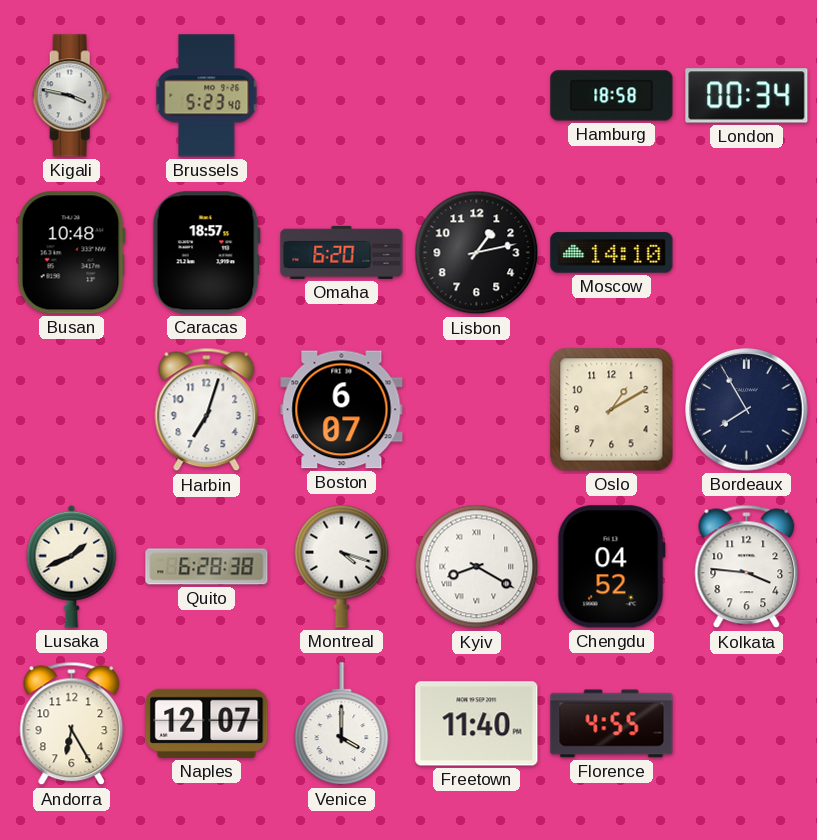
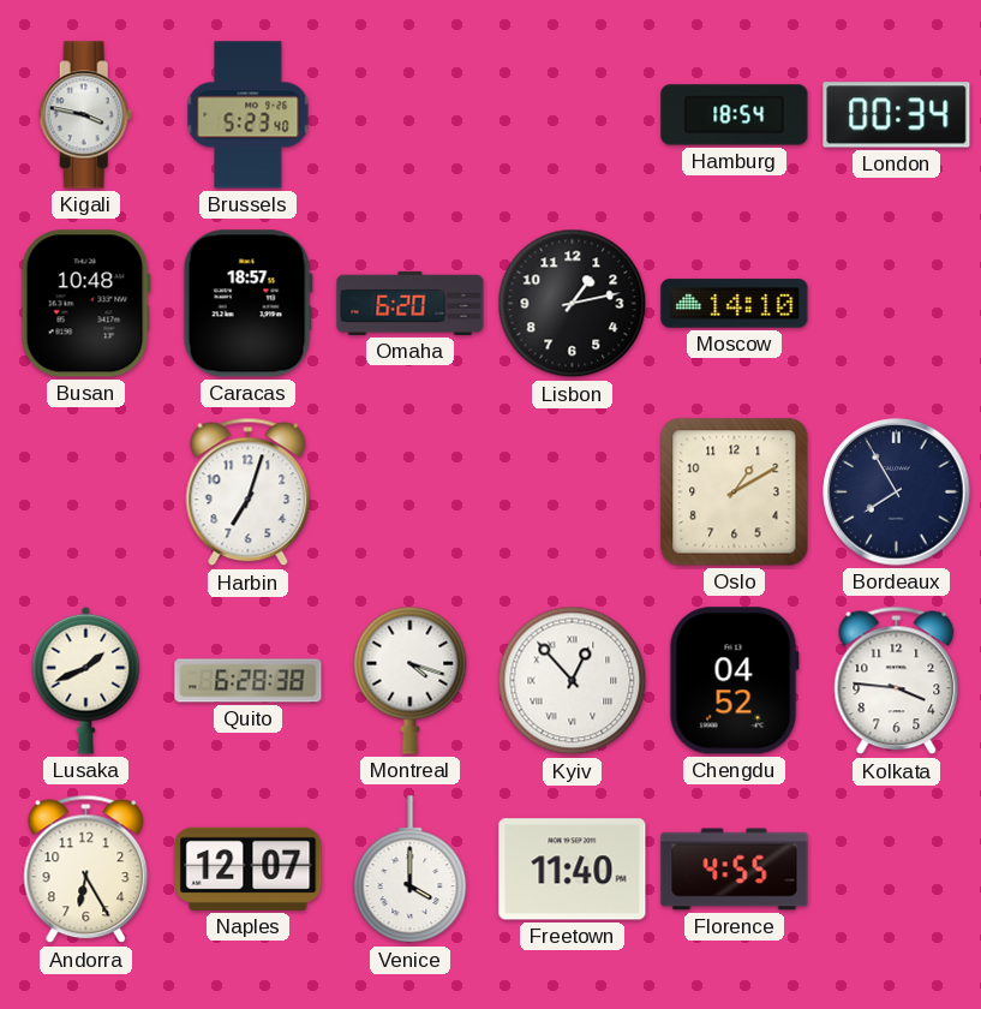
Hamburg: 18:58 -> 18:54 (735, 115)
Boston: 6:07 -> none (342, 410)
Kyiv: 8:20 -> 12:53 (573, 681)
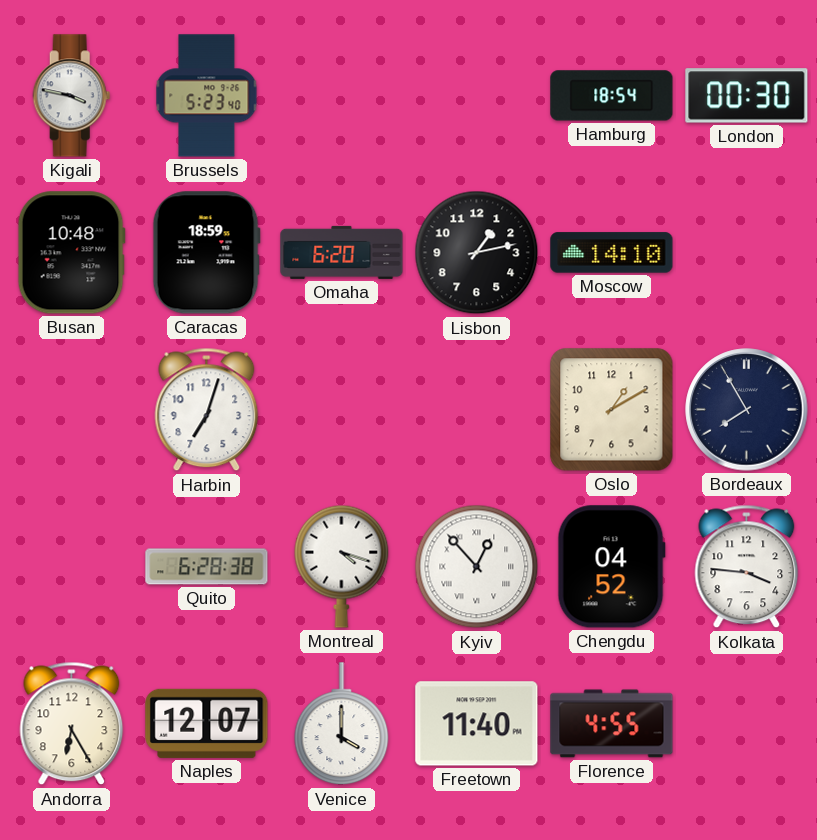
London: 00:34 -> 00:30 (747, 96)
Caracas: 18:57 -> 18:59 (206, 253)
Lusaka: 1:41 -> none (86, 680)
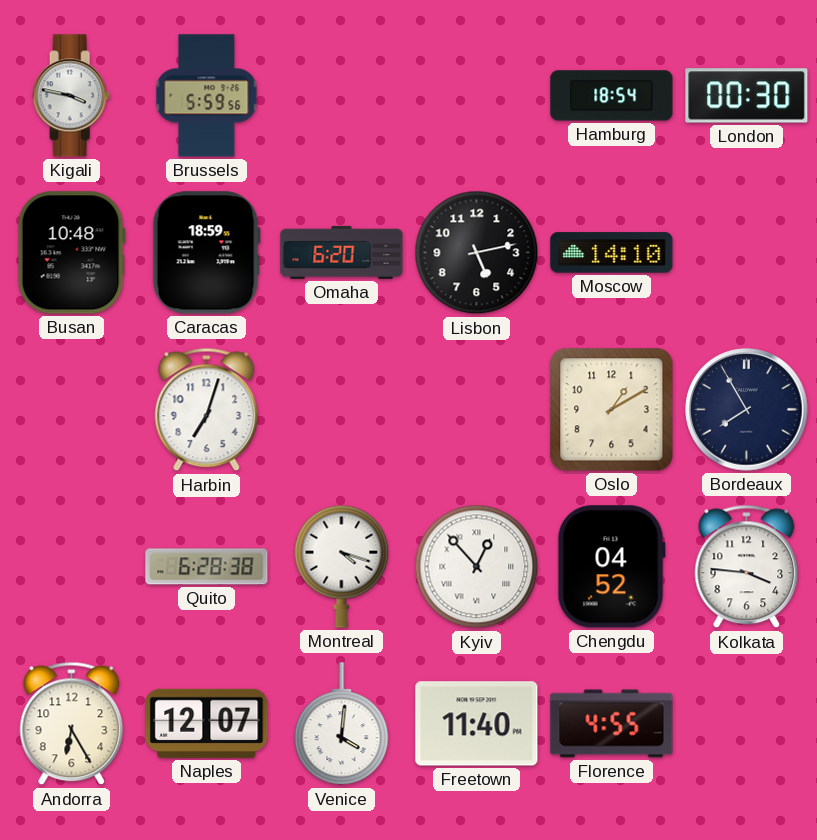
Brussels: 5:23 -> 5:59 (207, 96)
Lisbon: 1:13 -> 5:13 (477, 253)
Venice: 4:00 -> 4:01 (342, 724)
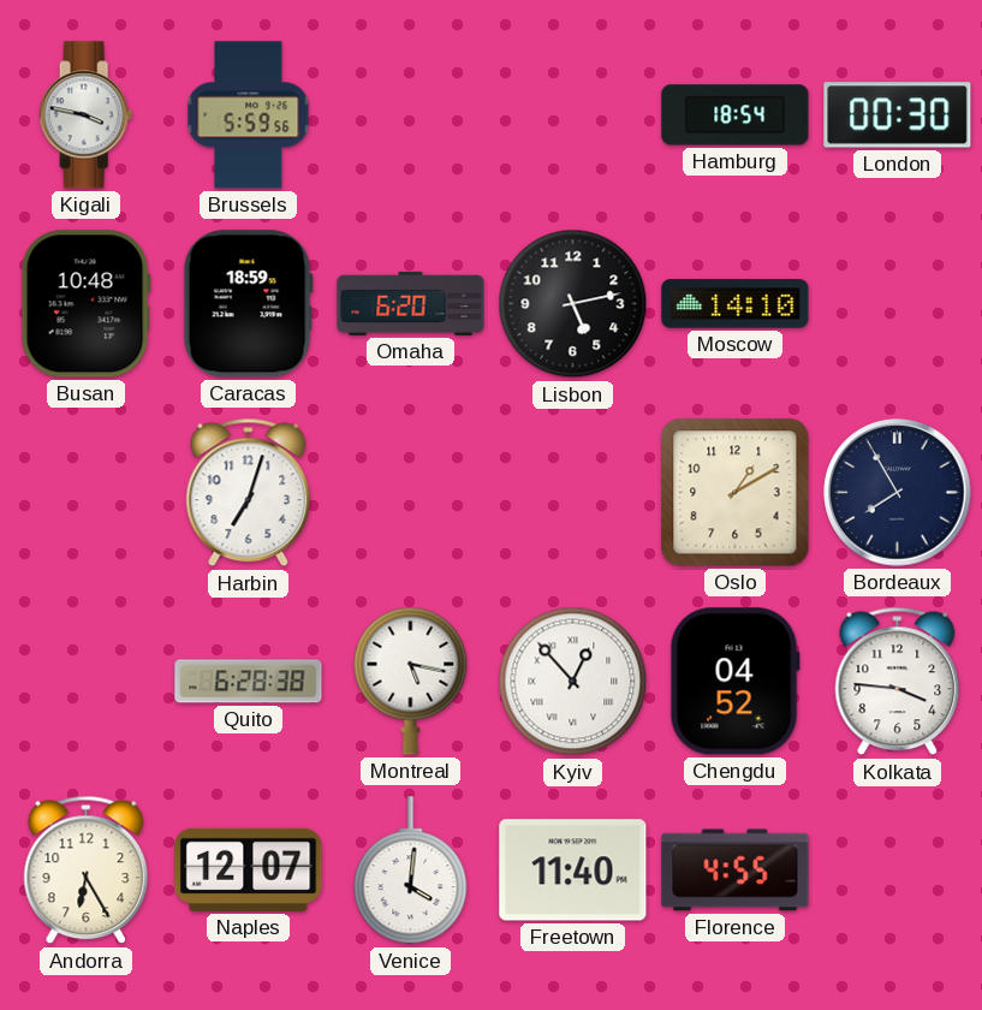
Montreal: 4:18 -> 5:17 (411, 681)
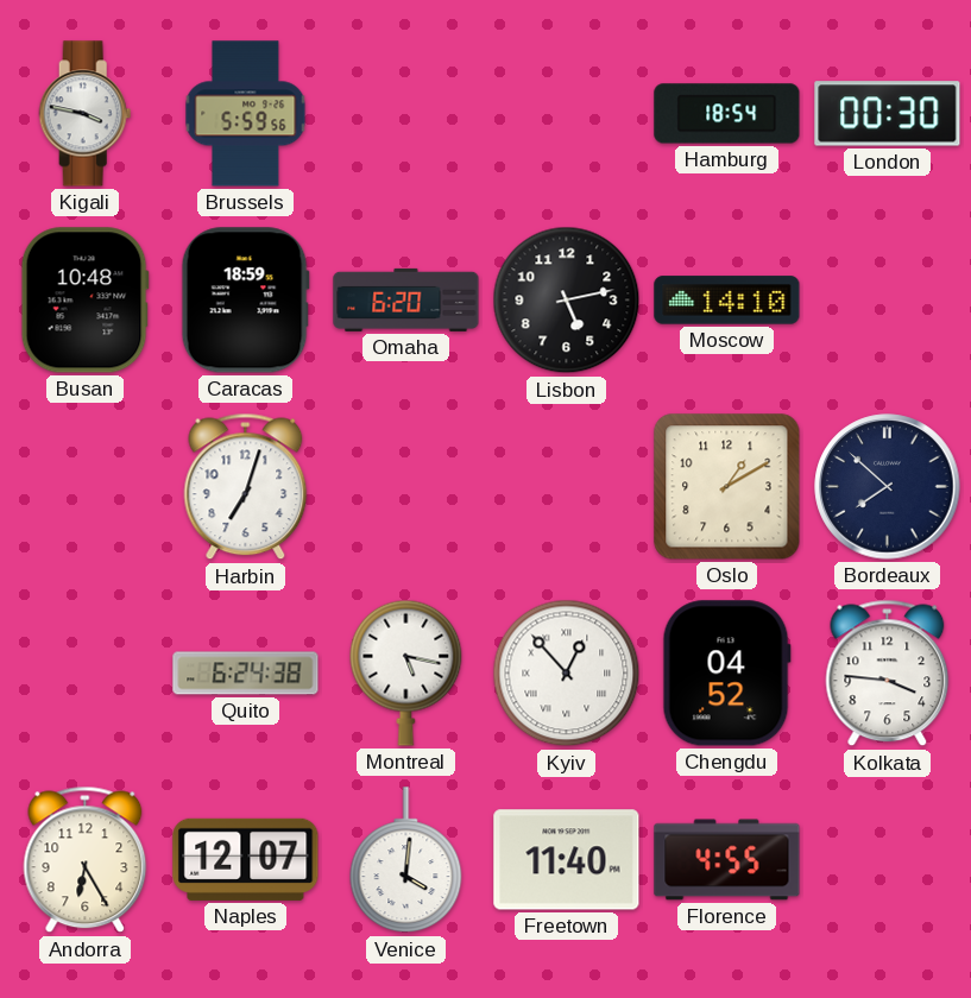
Bordeaux: 7:55 -> 7:52 (888, 487)
Quito: 6:28 -> 6:24 (246, 674)
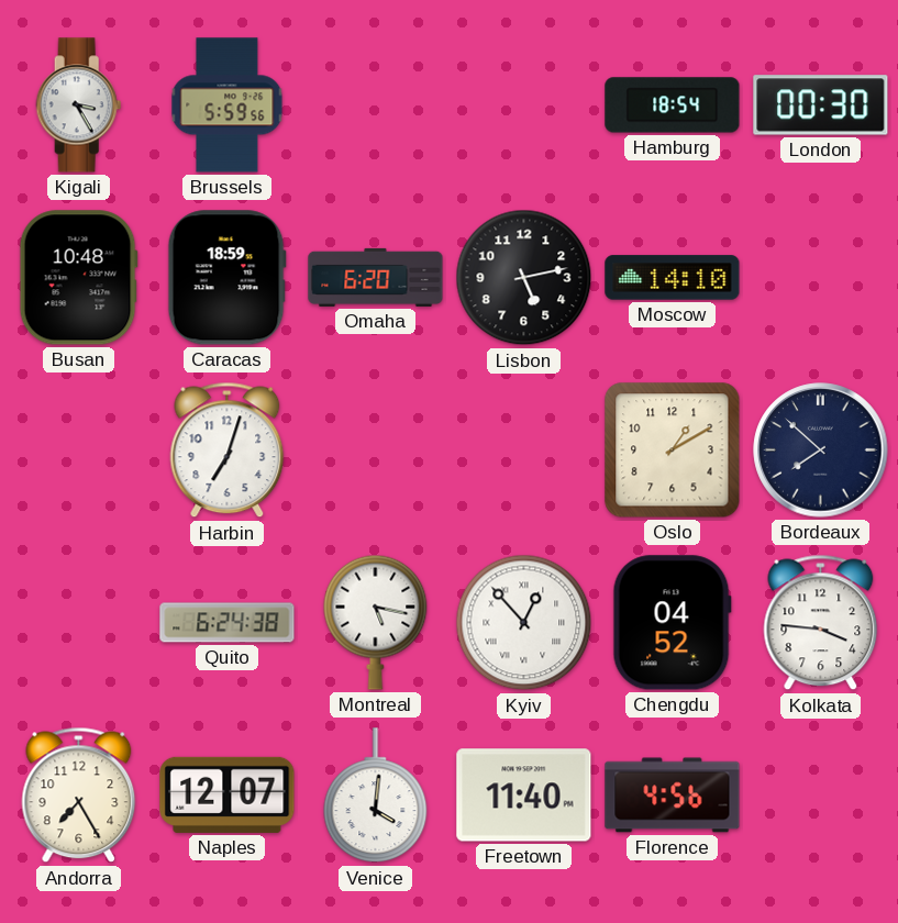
Kigali: 3:47 -> 3:25 (79, 105)
Andorra: 6:25 -> 7:25 (79, 796)
Florence: 4:55 -> 4:56 (673, 796)
